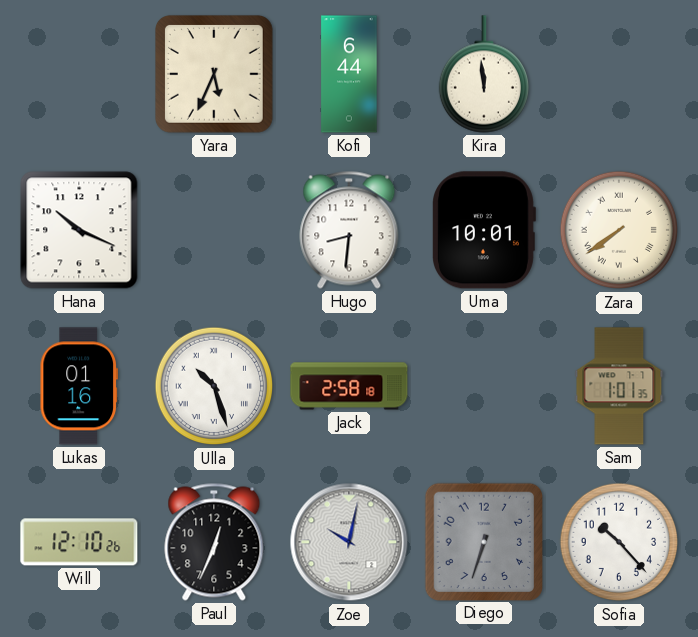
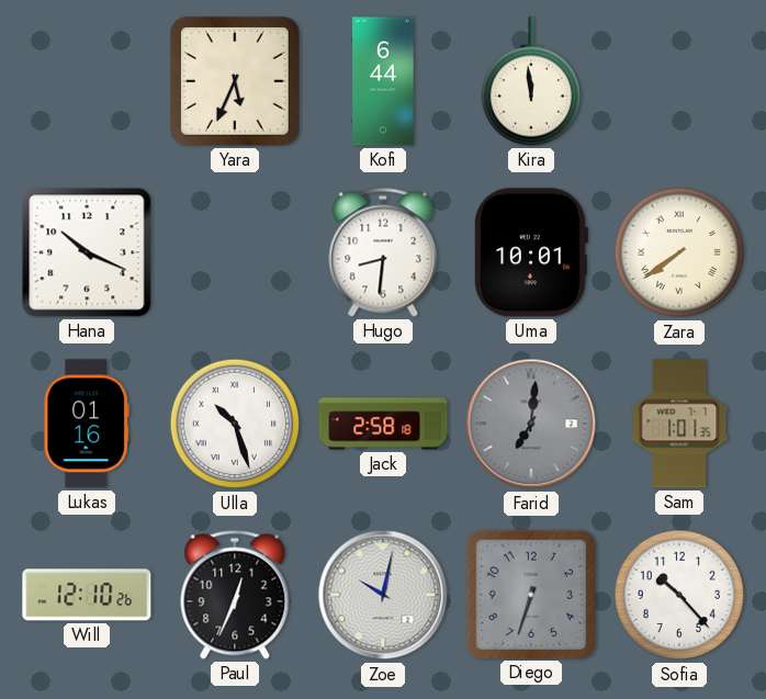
Farid: none -> 7:01 (531, 424)
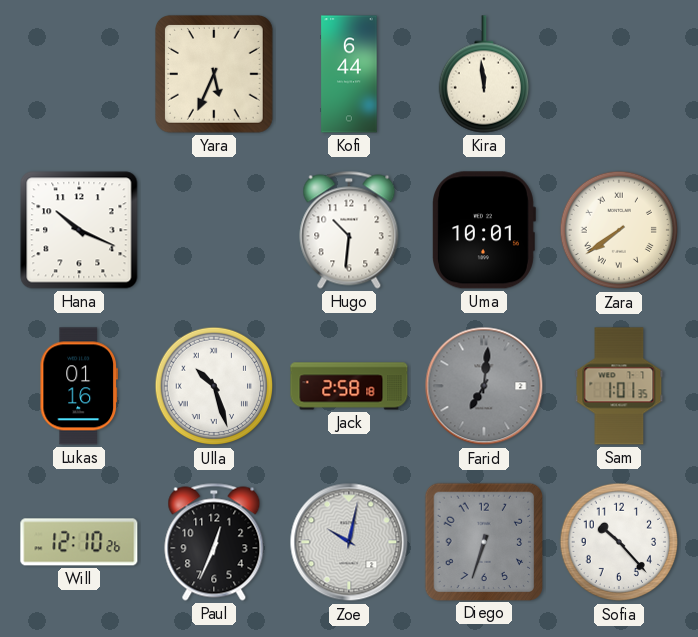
Hugo: 8:31 -> 10:31 (349, 230)
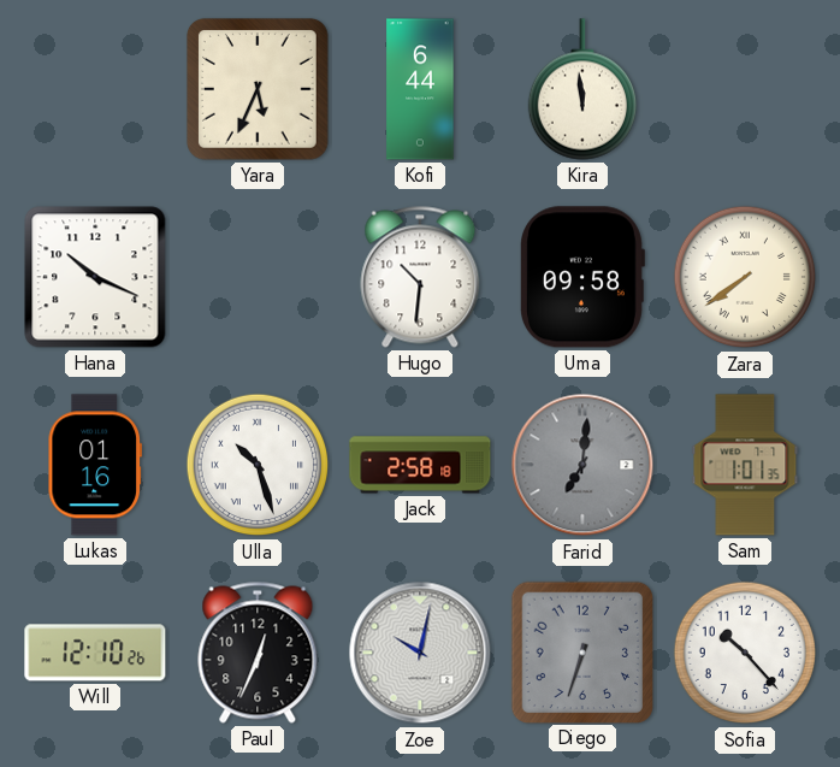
Uma: 10:01 -> 09:58 (582, 277)
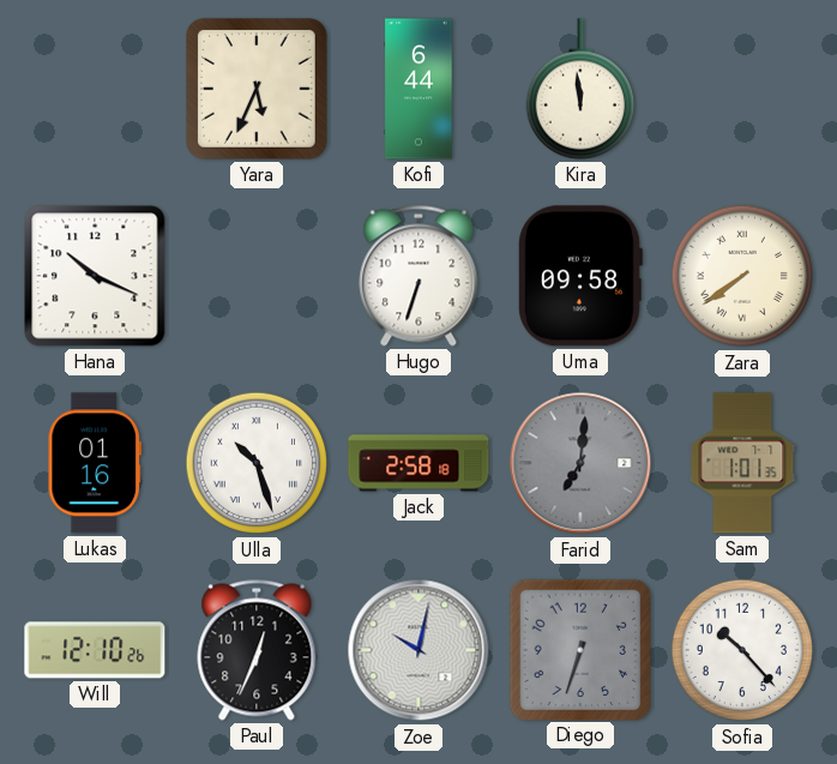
Hugo: 10:31 -> 6:33 (418, 276)
